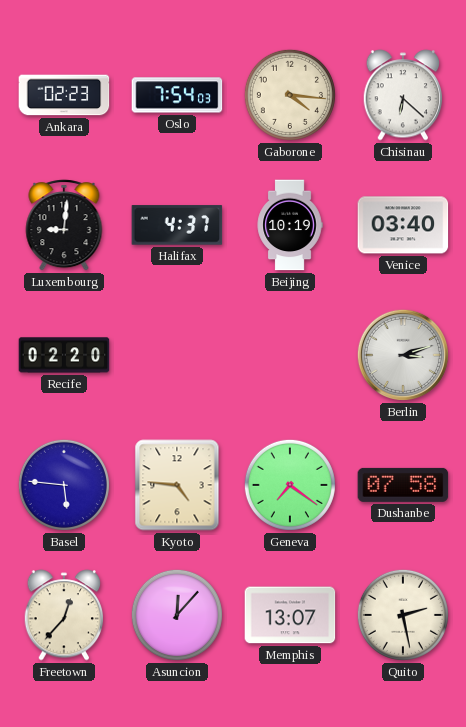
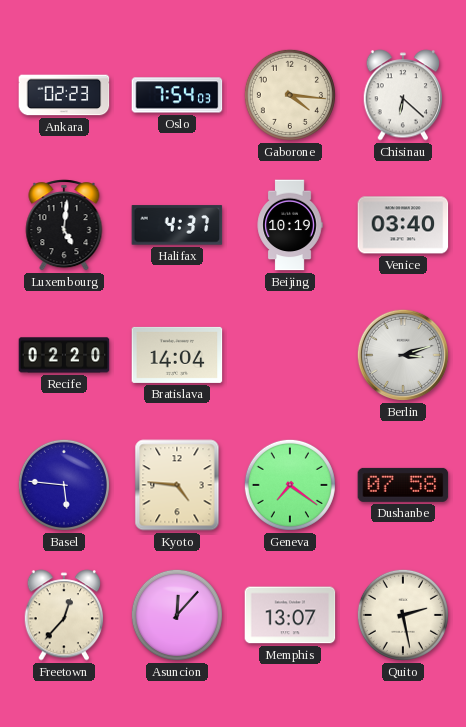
Luxembourg: 9:01 -> 5:01 (64, 225)
Bratislava: none -> 14:04 (177, 355)
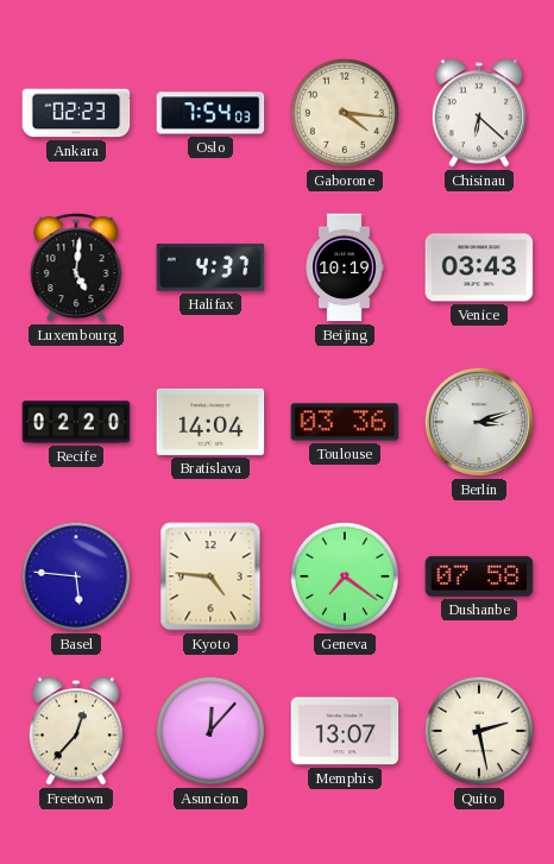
Venice: 03:40 -> 03:43 (479, 267)
Toulouse: none -> 03:36 (345, 422)
